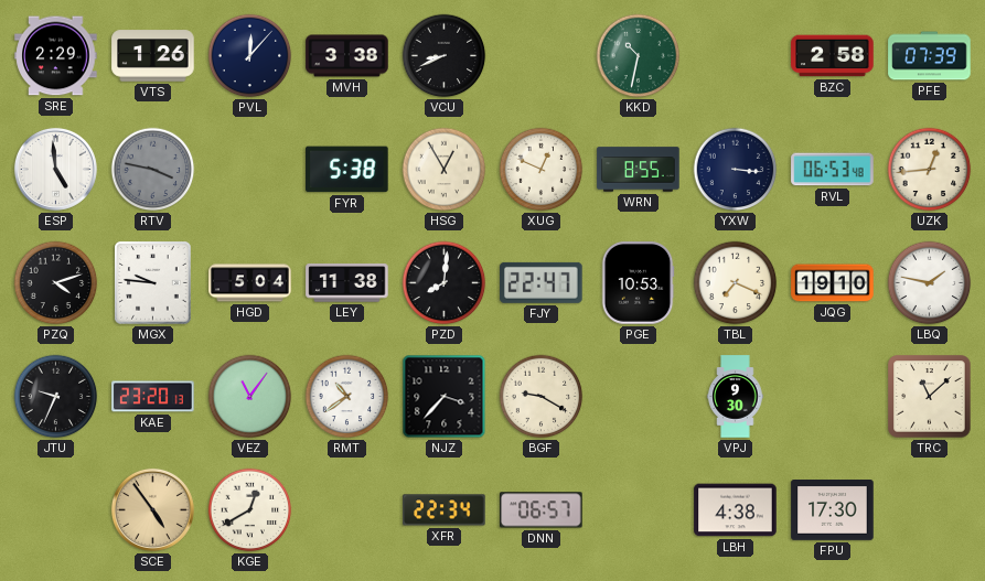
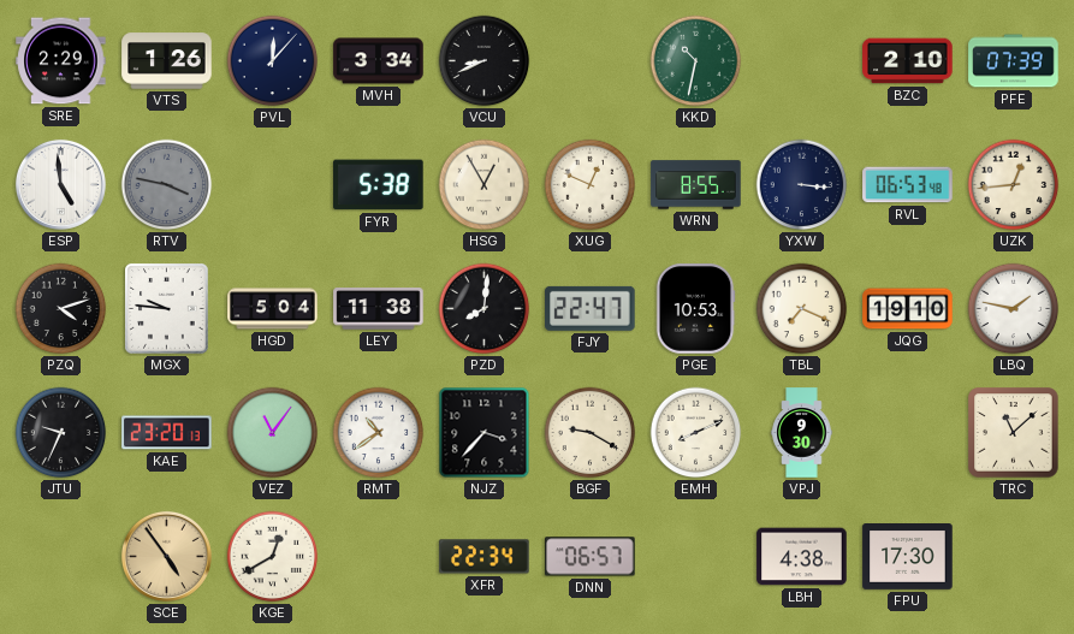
MVH: 3:38 -> 3:34 (379, 61)
BZC: 2:58 -> 2:10 (908, 61)
EMH: none -> 8:11 (696, 433)
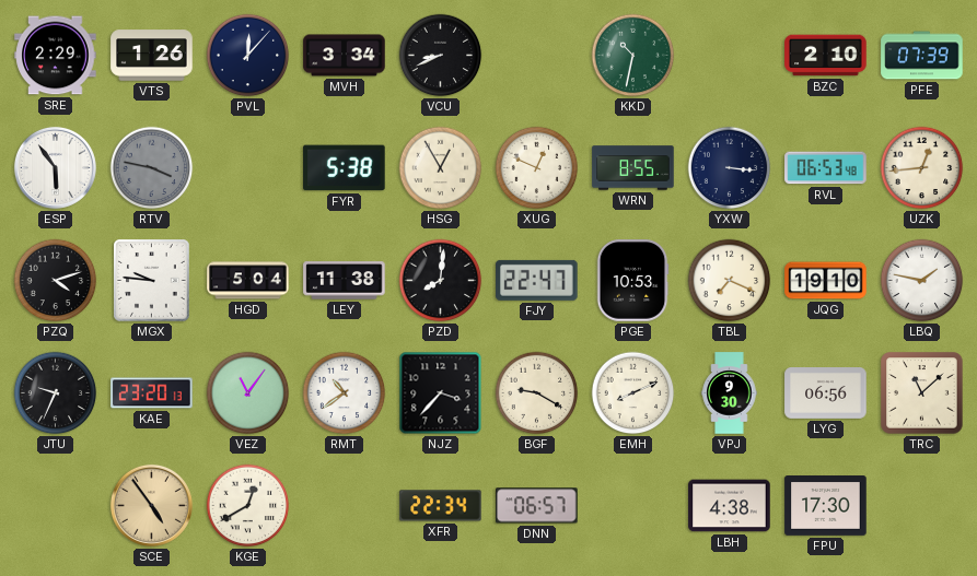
ESP: 4:59 -> 5:54 (55, 167)
LYG: none -> 06:56 (826, 393)
